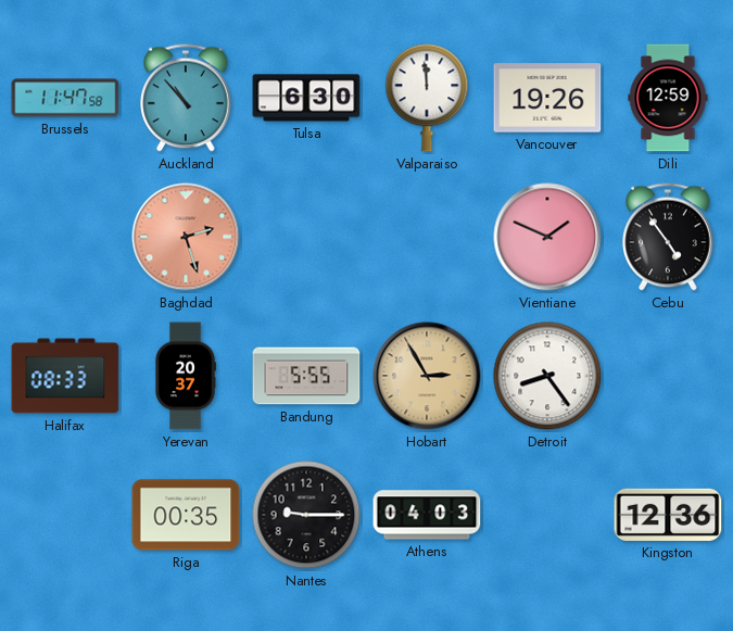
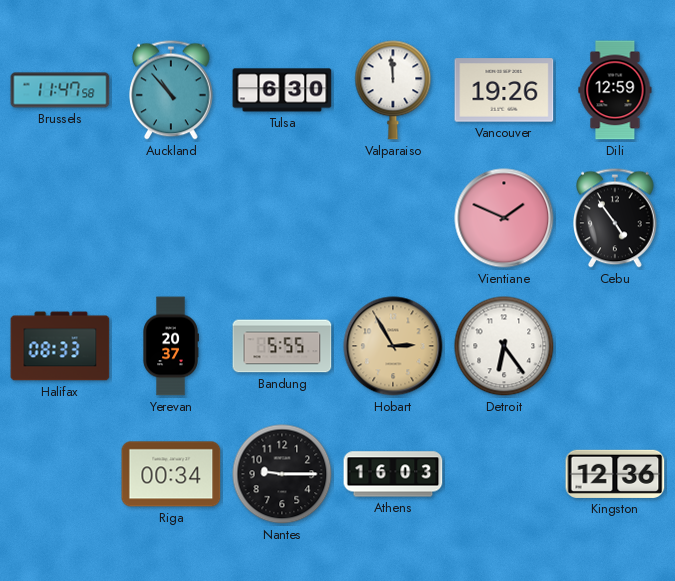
Baghdad: 2:27 -> none (186, 237)
Detroit: 8:24 -> 6:24 (504, 346)
Riga: 00:35 -> 00:34 (171, 474)
Athens: 04:03 -> 16:03 (393, 474)
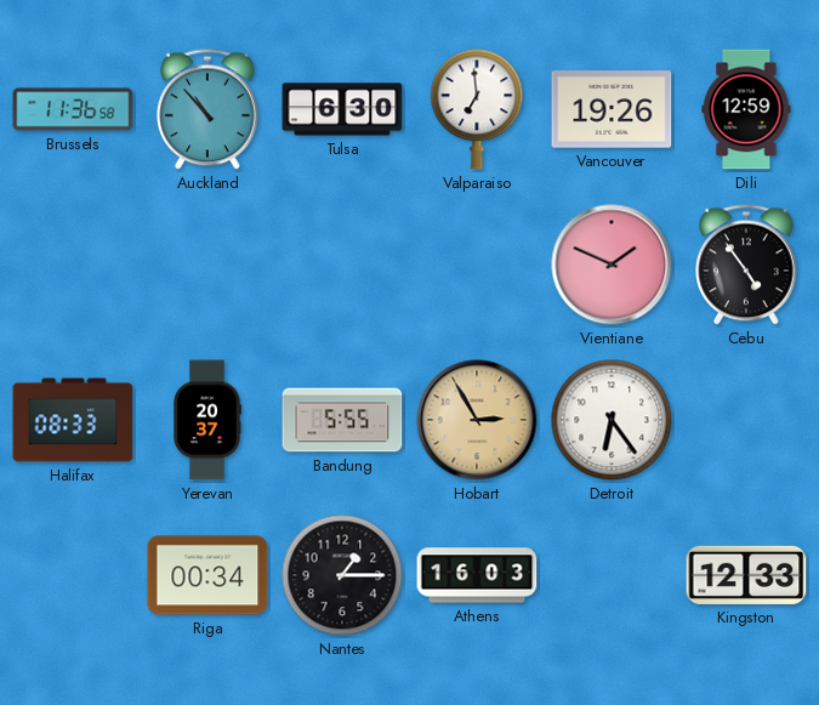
Brussels: 11:47 -> 11:36 (73, 109)
Valparaiso: 11:59 -> 6:59 (477, 109)
Nantes: 9:15 -> 1:15 (342, 575)
Kingston: 12:36 -> 12:33 (746, 575)
